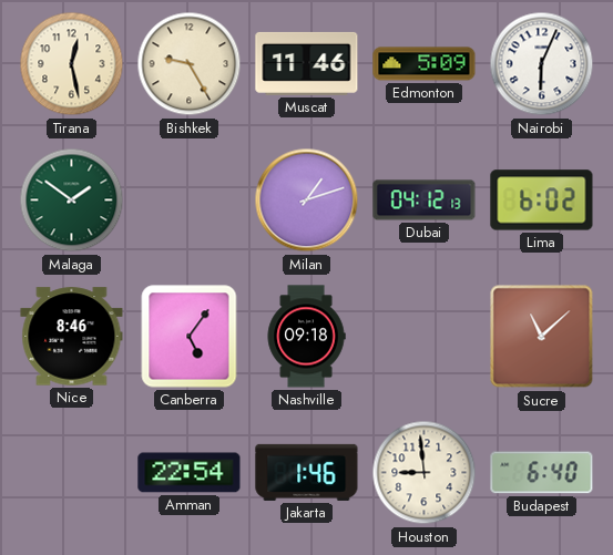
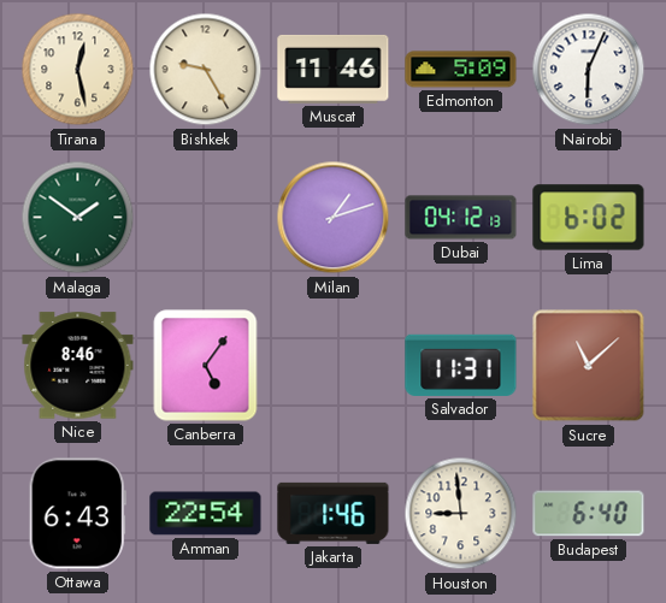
Nashville: 09:18 -> none (306, 337)
Salvador: none -> 11:31 (461, 365)
Ottawa: none -> 6:43 (77, 514)
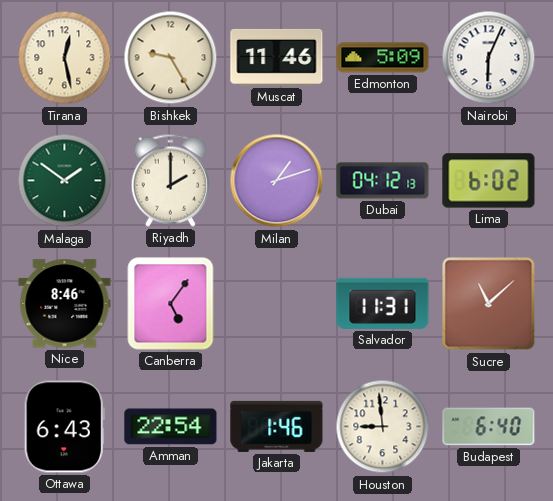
Riyadh: none -> 2:00 (170, 180)
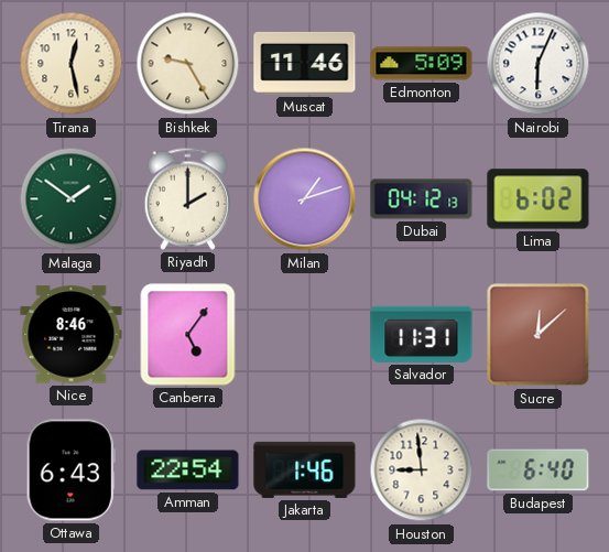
Sucre: 11:08 -> 12:08 (539, 335)
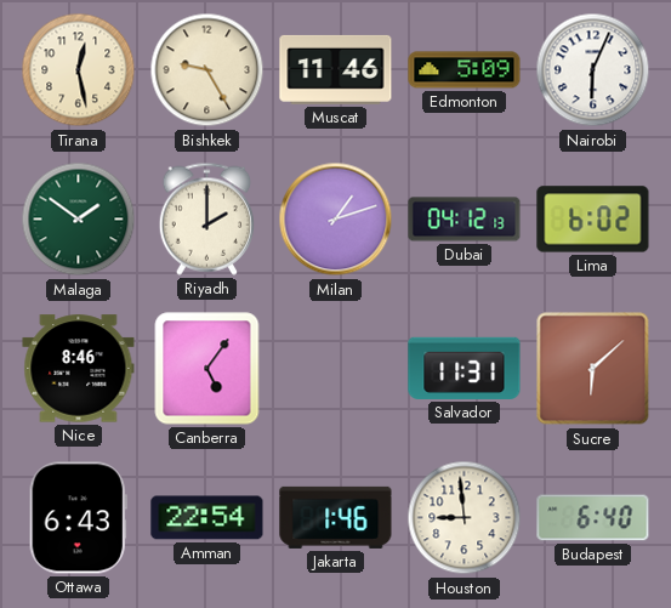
Sucre: 12:08 -> 6:08 (593, 369)
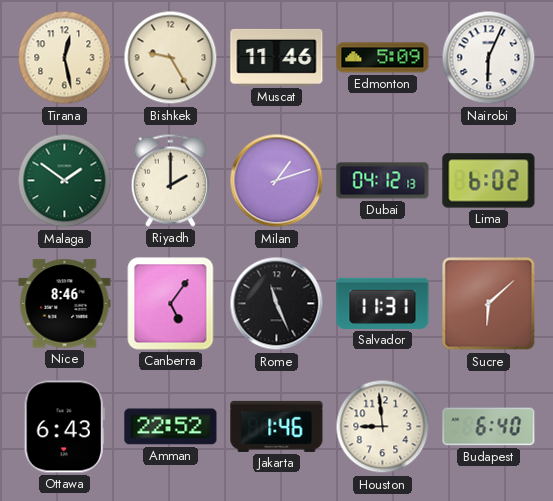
Rome: none -> 11:26 (277, 304)
Amman: 22:54 -> 22:52 (171, 427)
